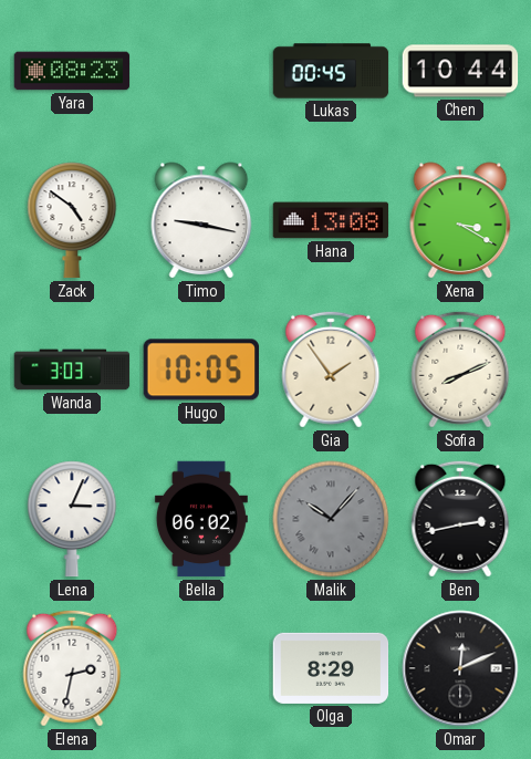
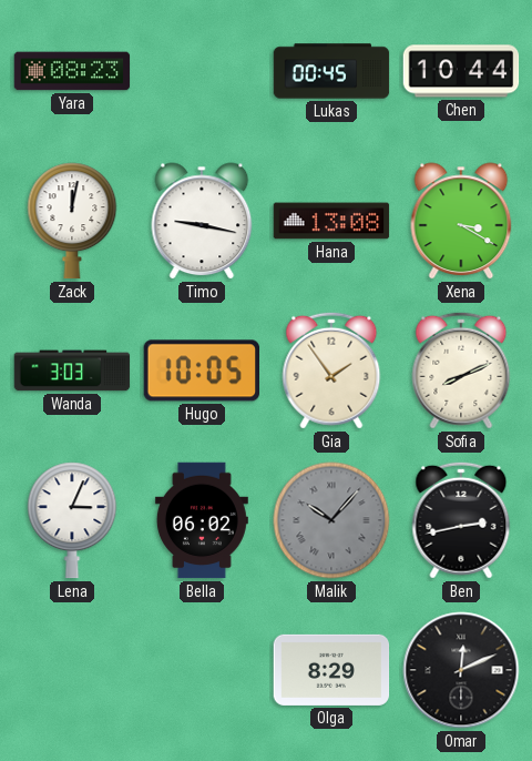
Zack: 4:51 -> 12:02 (72, 221)
Elena: 2:32 -> none (72, 668)
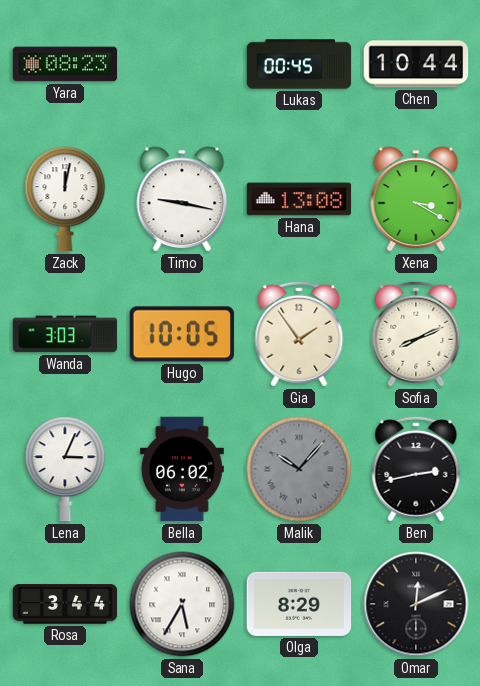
Rosa: none -> 3:44 (65, 604)
Sana: none -> 5:35 (182, 604)
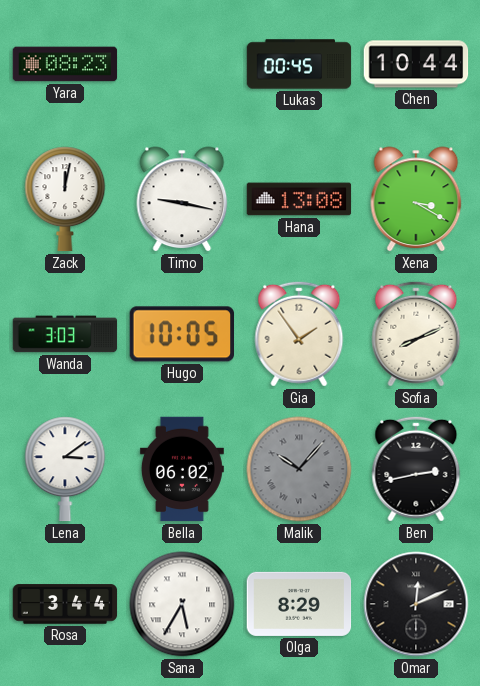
Lena: 3:04 -> 3:09 (65, 469)
